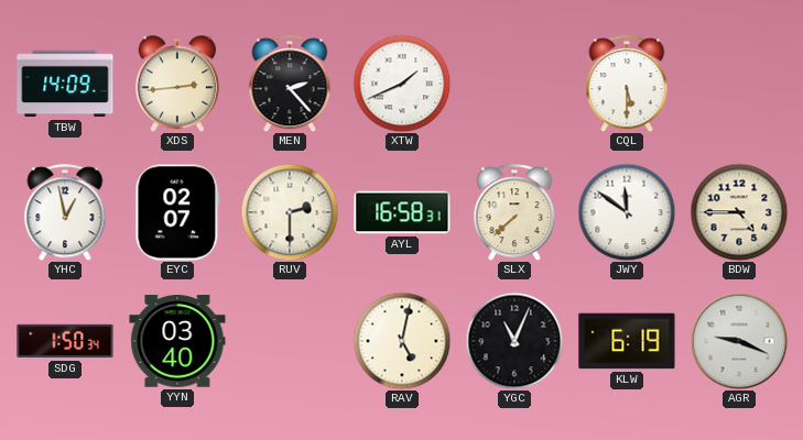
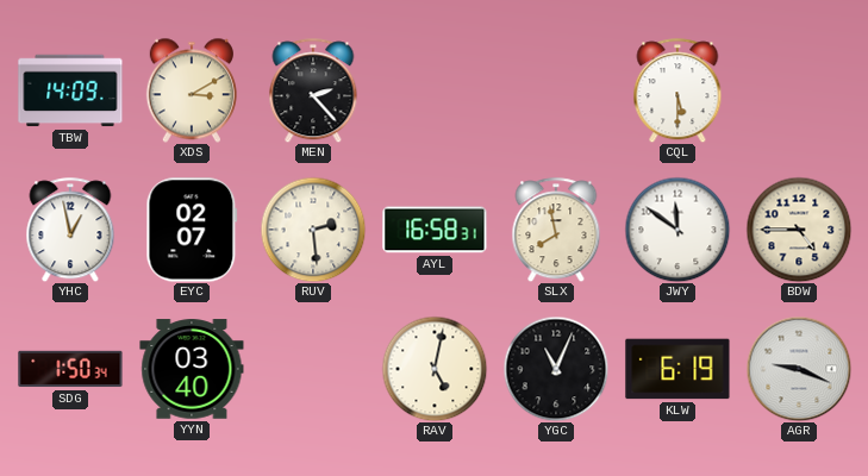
XDS: 2:44 -> 3:10 (192, 90)
XTW: 1:41 -> none (402, 84)
RUV: 2:30 -> 2:29 (313, 230)
SLX: 7:38 -> 7:58 (556, 230)
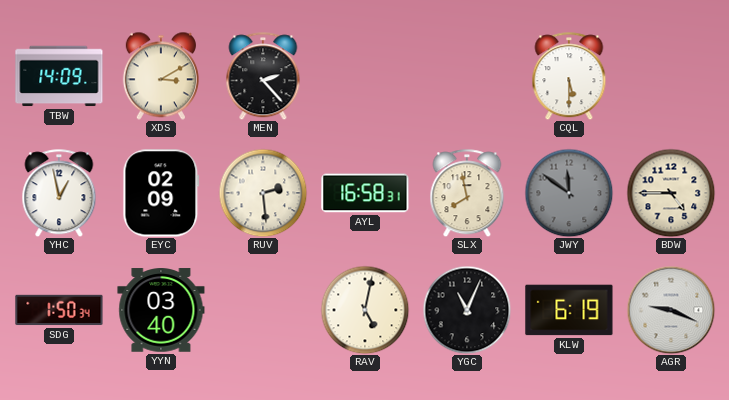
EYC: 02:07 -> 02:09 (161, 193)
JWY dial: white -> grey (569, 193)
